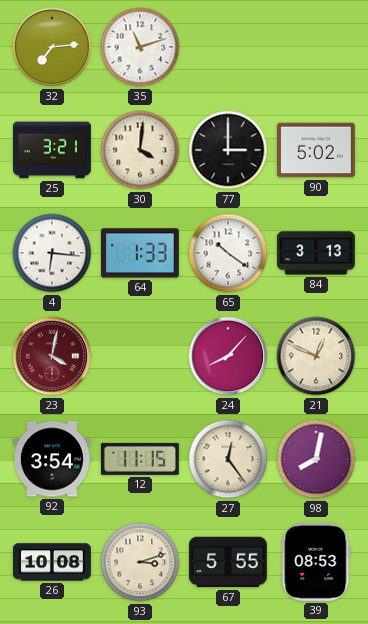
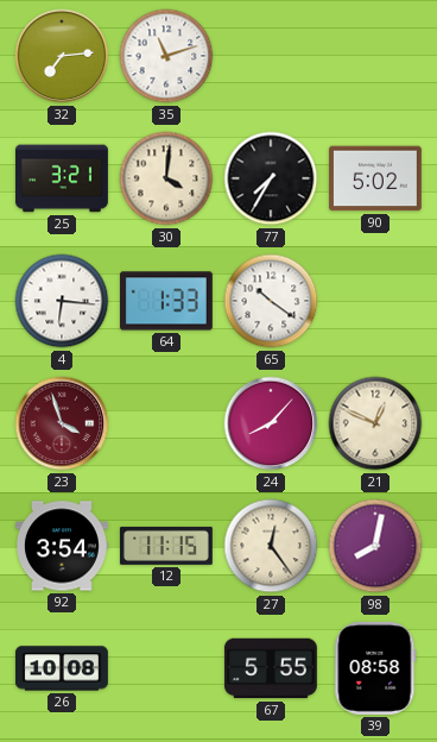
77: 3:00 -> 7:35 (271, 178)
84: 3:13 -> none (316, 253)
23: 4:02 -> 3:57 (62, 423)
93: 3:12 -> none (140, 562)
39: 08:53 -> 08:58 (375, 668)
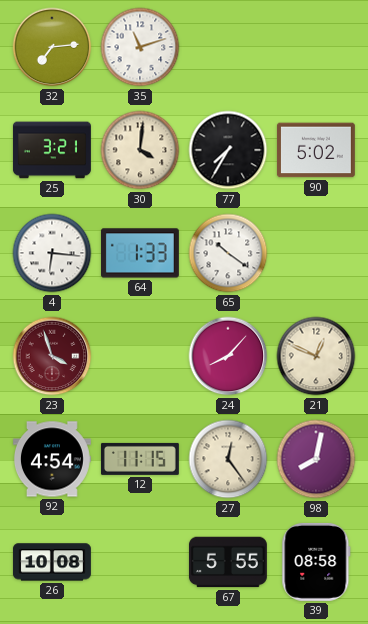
92: 3:54 -> 4:54 (52, 459)
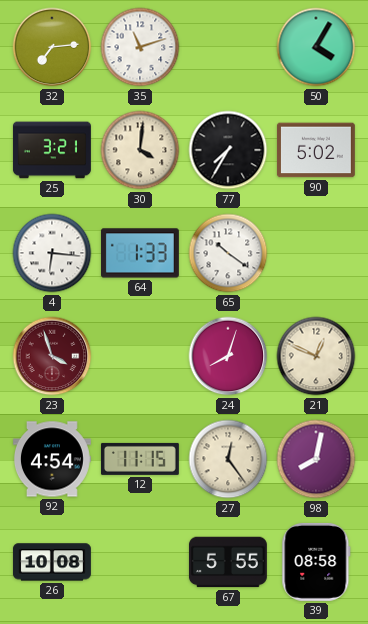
50: none -> 4:05 (316, 47)
24: 8:07 -> 8:03 (228, 356)
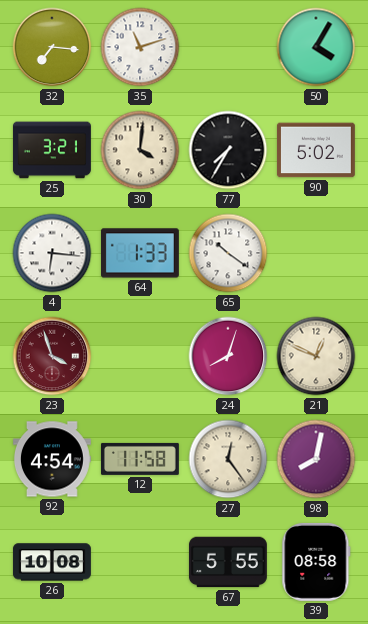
32: 7:14 -> 7:16 (52, 47)
12: 11:15 -> 11:58 (140, 459)
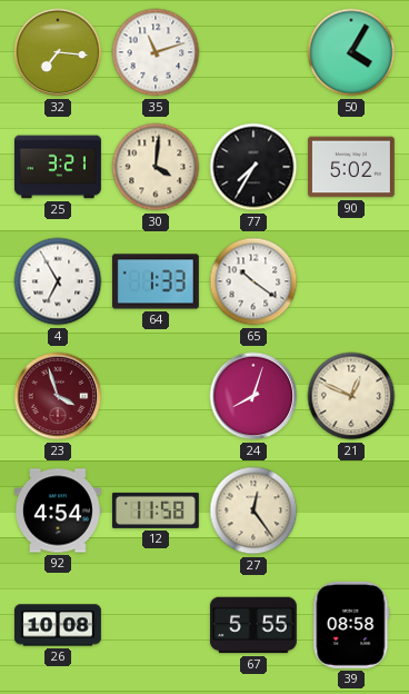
4: 6:16 -> 6:55 (58, 281)
98: 8:02 -> none (316, 459)
